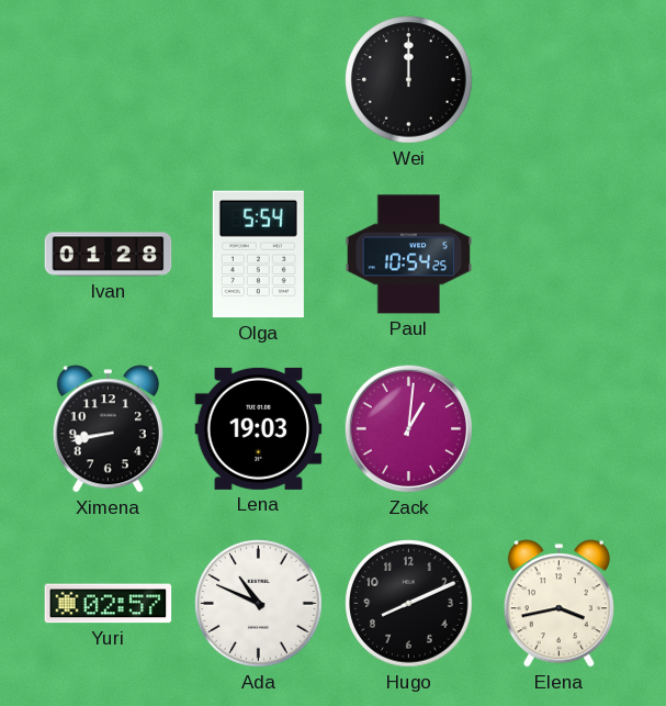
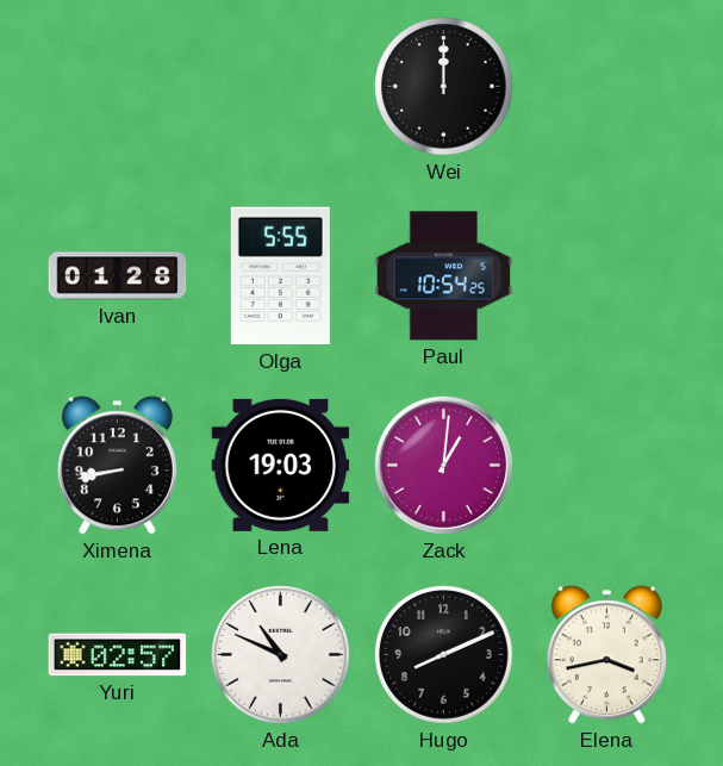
Olga: 5:54 -> 5:55 (280, 276)
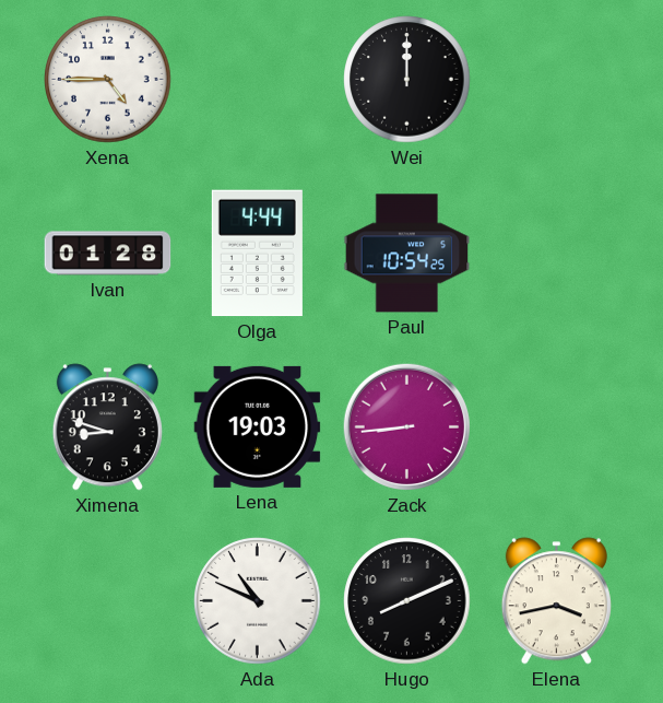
Xena: none -> 4:45 (108, 80)
Olga: 5:55 -> 4:44 (257, 254)
Ximena: 8:43 -> 8:48 (107, 427)
Zack: 1:01 -> 8:44 (406, 426)
Yuri: 02:57 -> none (118, 655)
